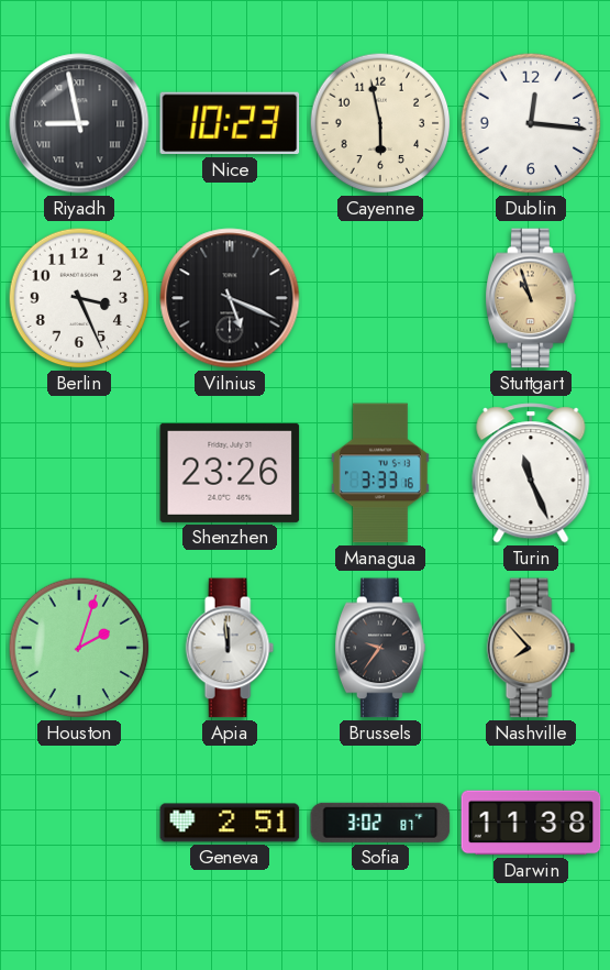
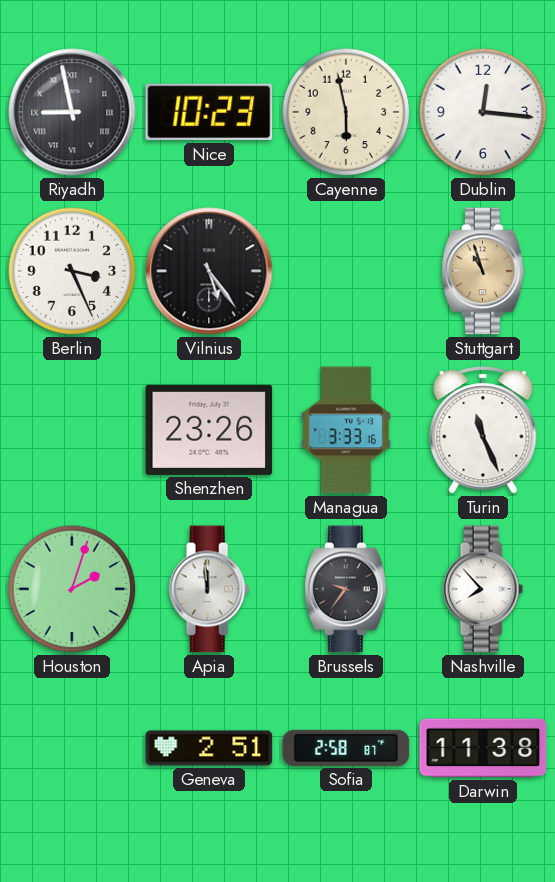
Vilnius: 5:19 -> 5:24 (209, 271)
Nashville dial: champagne -> white (483, 589)
Sofia: 3:02 -> 2:58 (346, 748)
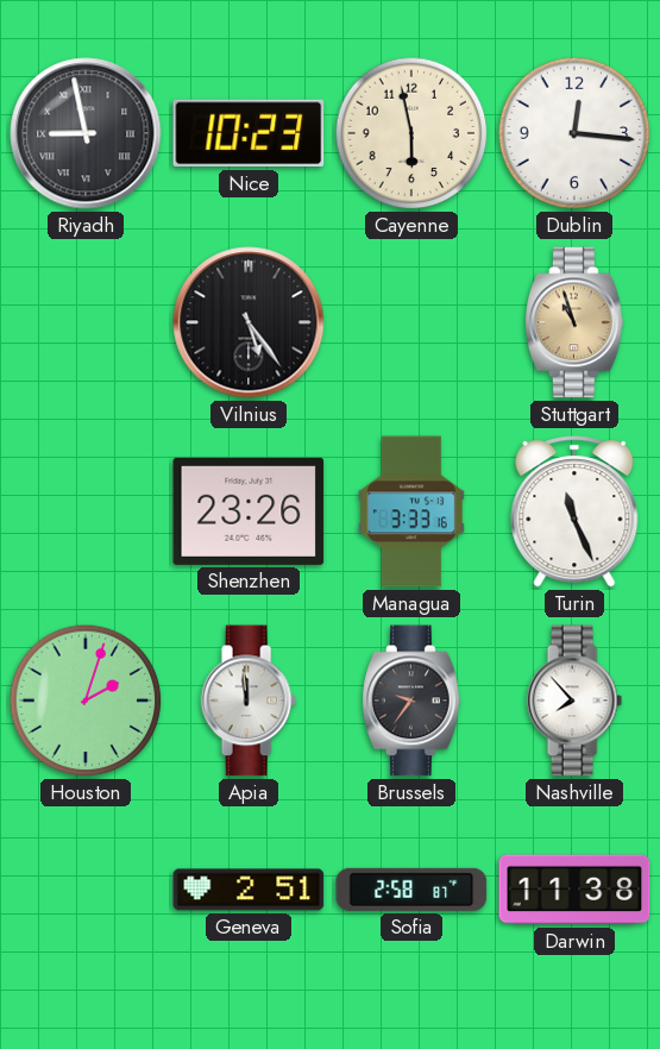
Berlin: 3:26 -> none (72, 271)
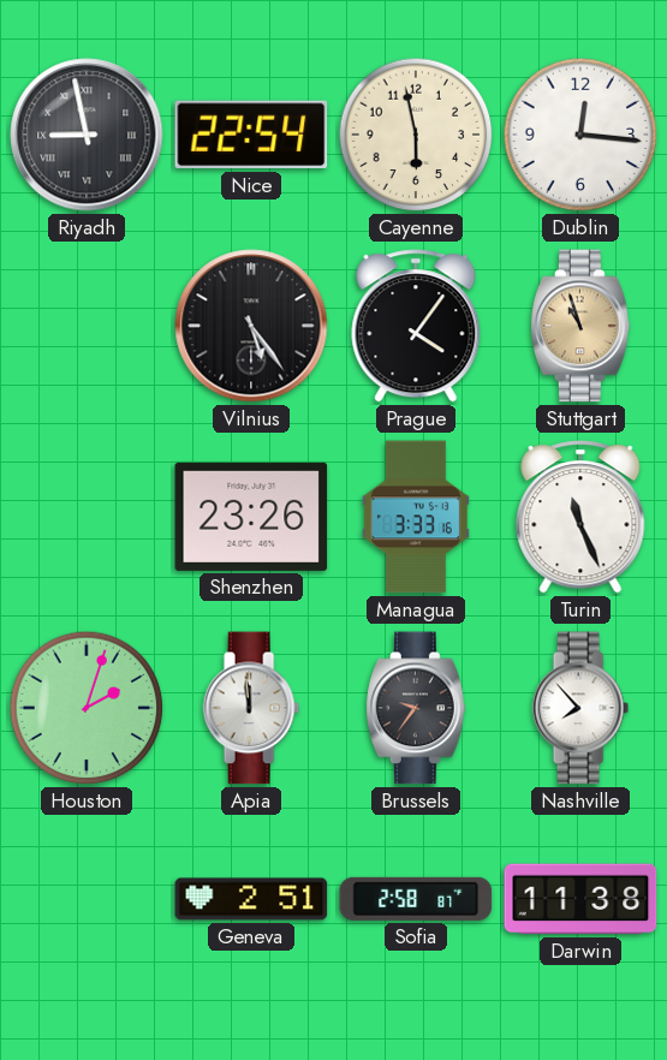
Nice: 10:23 -> 22:54 (251, 135)
Prague: none -> 4:06 (416, 326)
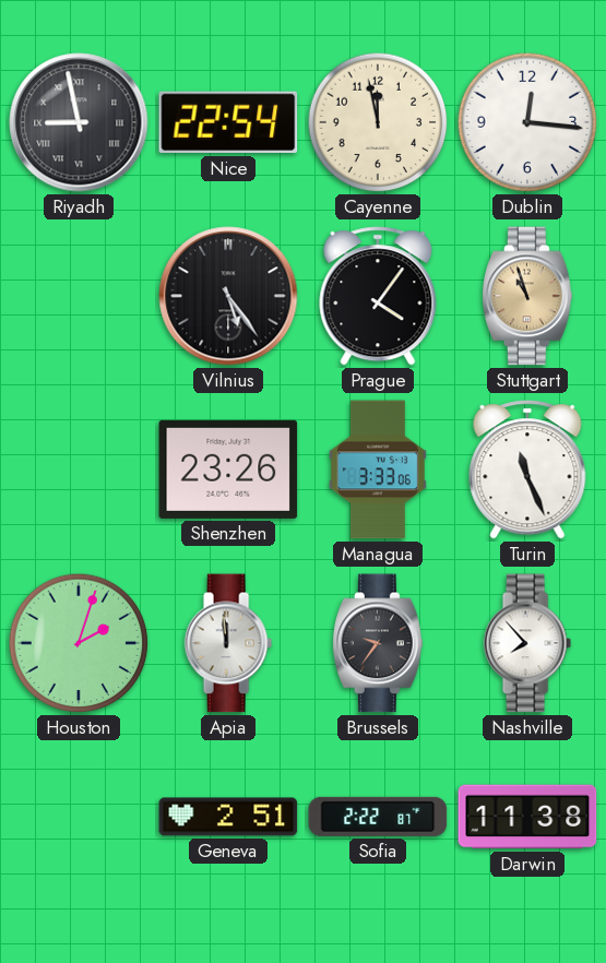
Cayenne: 5:58 -> 11:58 (378, 122)
Managua: 3:33:16 -> 3:33:06 (378, 469)
Sofia: 2:58 -> 2:22 (378, 817)
